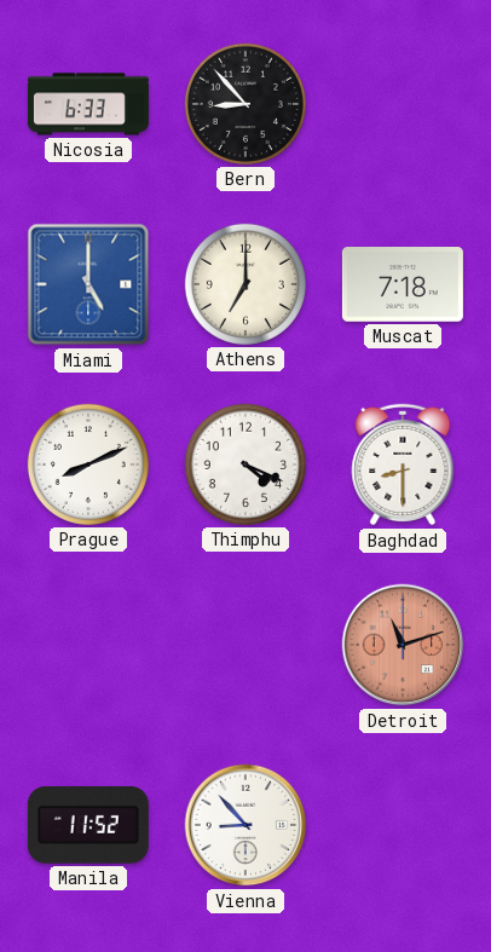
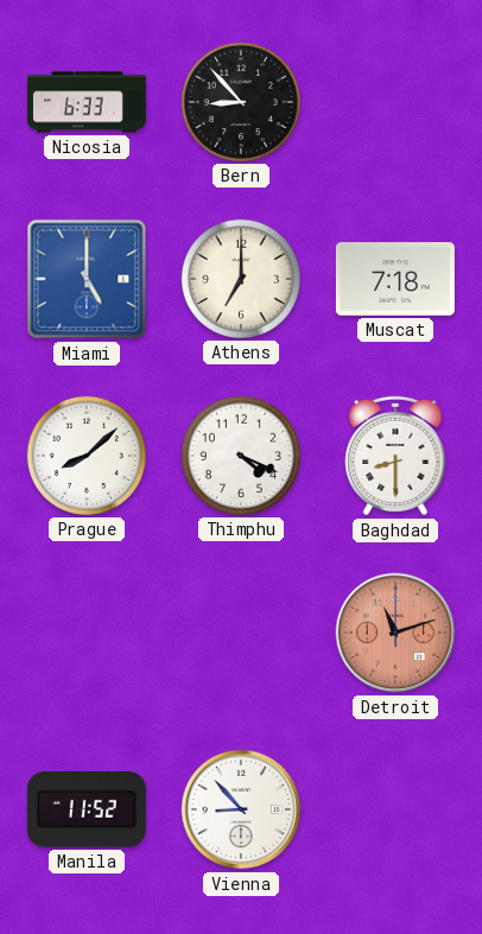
Prague: 8:11 -> 8:08 (87, 456)
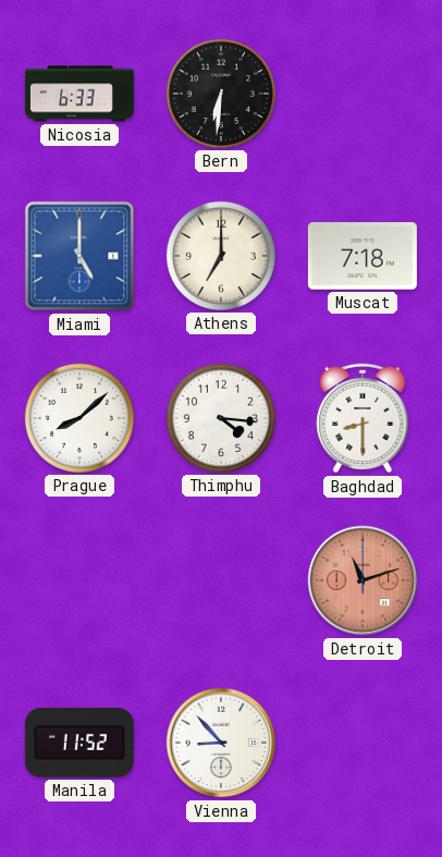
Bern: 8:53 -> 6:31 (221, 94)
Thimphu: 4:19 -> 4:16 (221, 418)
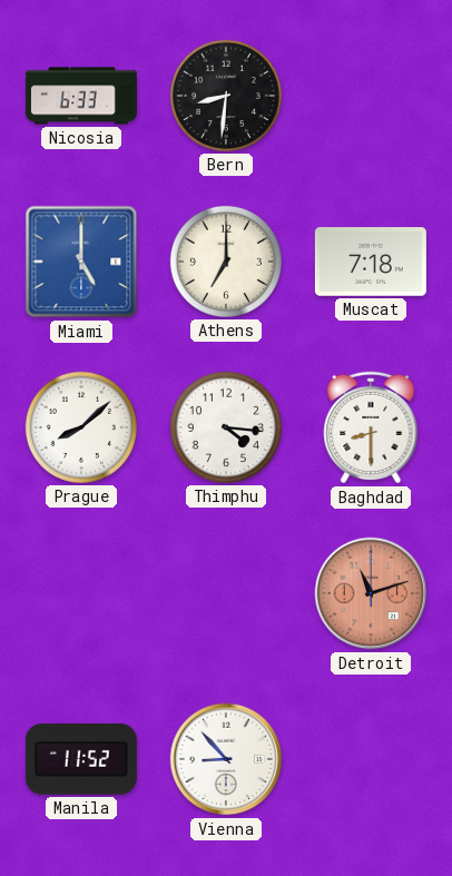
Bern: 6:31 -> 8:31 (226, 96)
